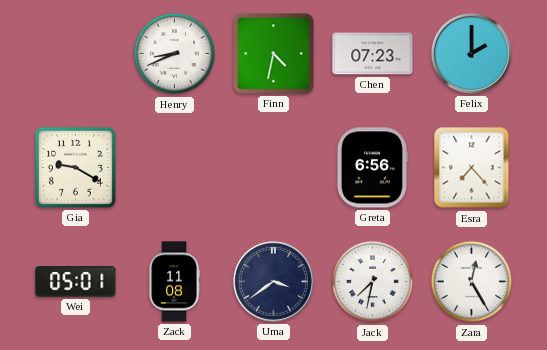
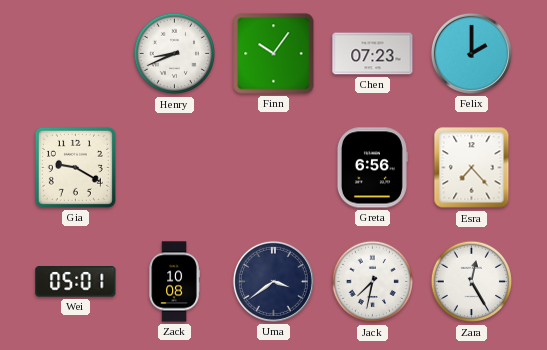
Finn: 4:32 -> 10:06 (274, 54)
Zack: 11:08 -> 10:08 (174, 282)
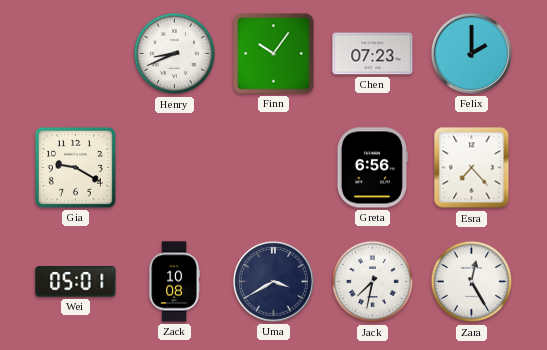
Uma: 3:39 -> 3:40 (273, 281)
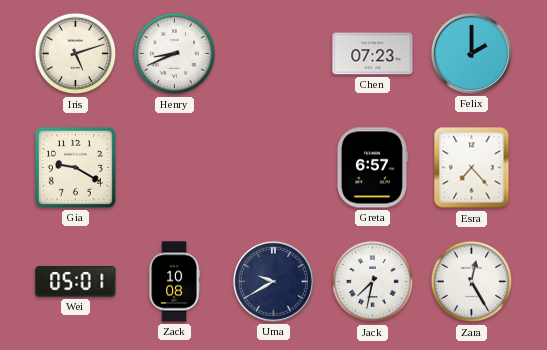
Iris: none -> 5:12 (76, 54)
Finn: 10:06 -> none (274, 54)
Greta: 6:56 -> 6:57 (372, 168)
Uma: 3:40 -> 9:40 (273, 281)
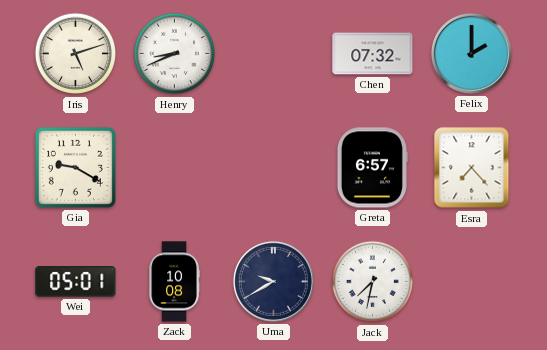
Chen: 07:23 -> 07:32 (373, 54)
Zara: 12:25 -> none (472, 282)
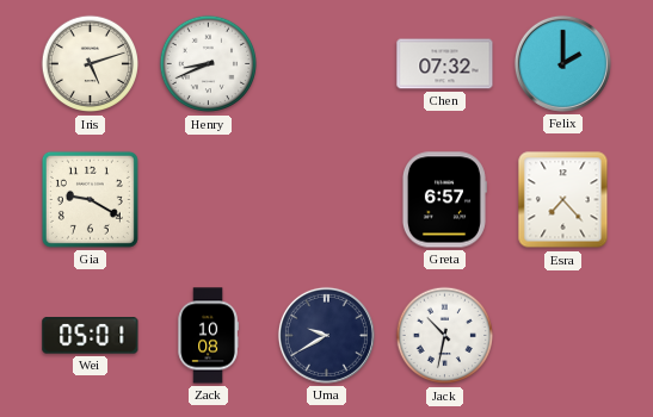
Jack: 7:32 -> 10:32 (445, 336)
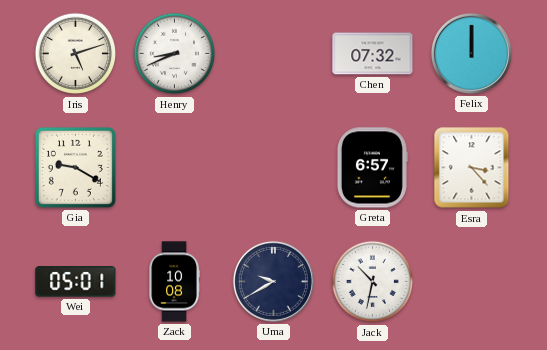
Felix: 2:00 -> 12:00 (471, 53)
Esra: 7:23 -> 3:23 (472, 168)
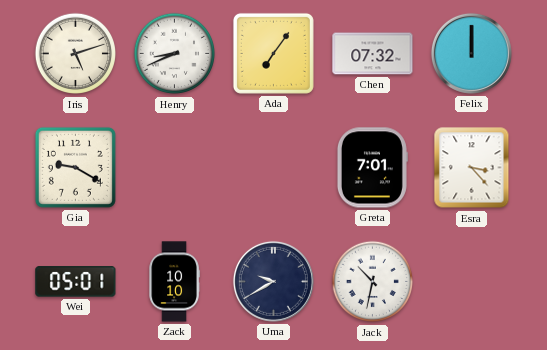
Ada: none -> 7:06 (273, 53)
Greta: 6:57 -> 7:01 (372, 168)
Zack: 10:08 -> 10:10 (174, 282)
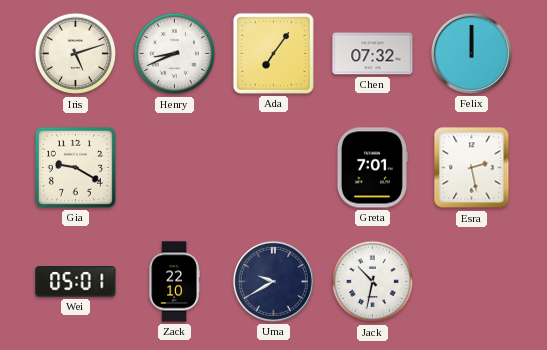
Esra: 3:23 -> 2:28 (472, 168)
Zack: 10:10 -> 22:10 (174, 282)
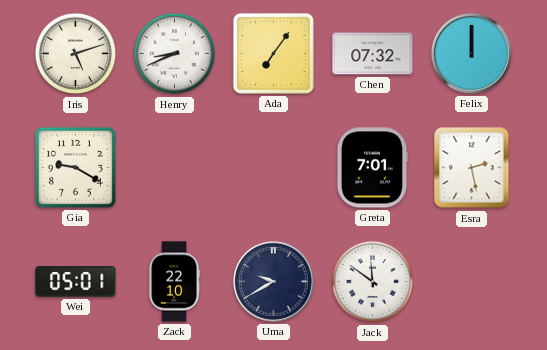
Jack: 10:32 -> 11:51 (373, 282)
